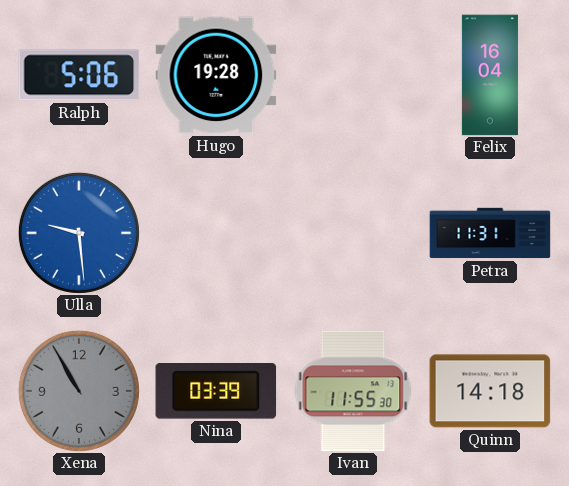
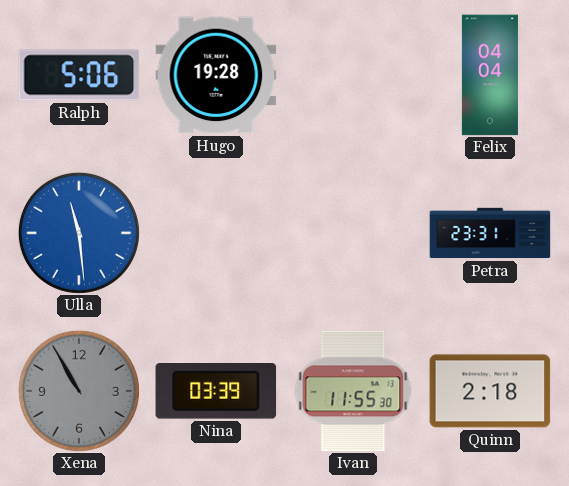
Felix: 16:04 -> 04:04 (490, 75)
Ulla: 9:29 -> 11:29 (79, 233)
Petra: 11:31 -> 23:31 (490, 233)
Quinn: 14:18 -> 2:18 (490, 391)
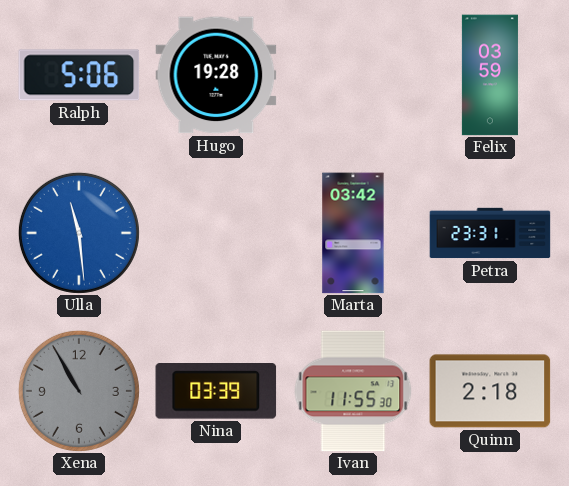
Felix: 04:04 -> 03:59 (490, 75)
Marta: none -> 03:42 (353, 233)
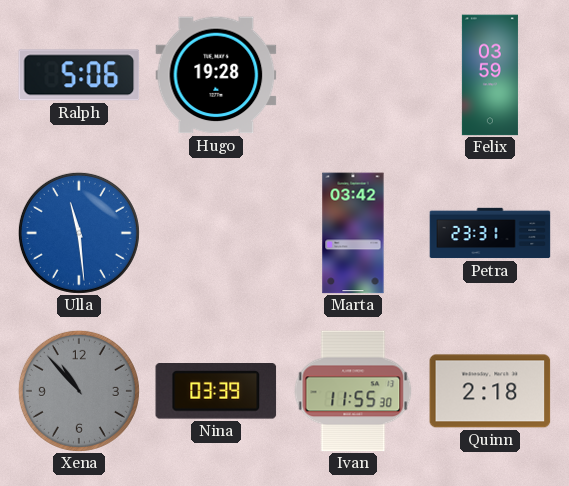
Xena: 10:55 -> 10:53 (79, 391)
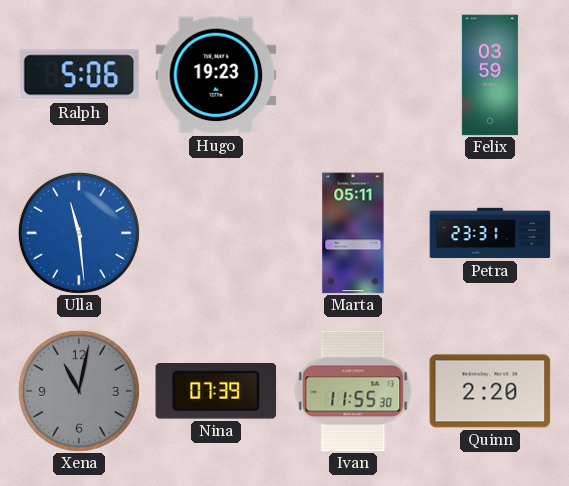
Hugo: 19:28 -> 19:23 (216, 75)
Marta: 03:42 -> 05:11 (353, 233)
Xena: 10:53 -> 11:02 (79, 391)
Nina: 03:39 -> 07:39 (216, 392)
Quinn: 2:18 -> 2:20 (490, 391)
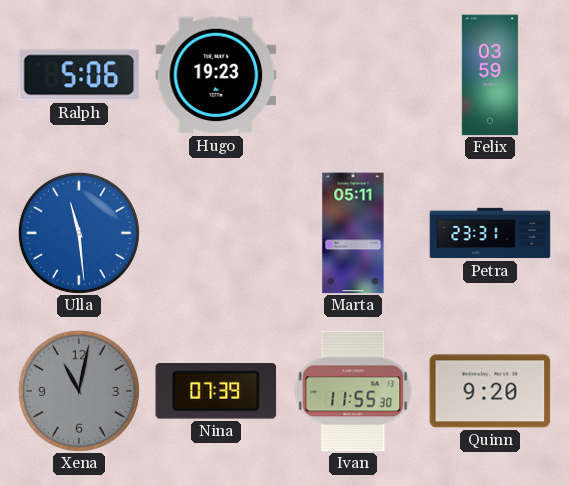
Quinn: 2:20 -> 9:20 (490, 391)
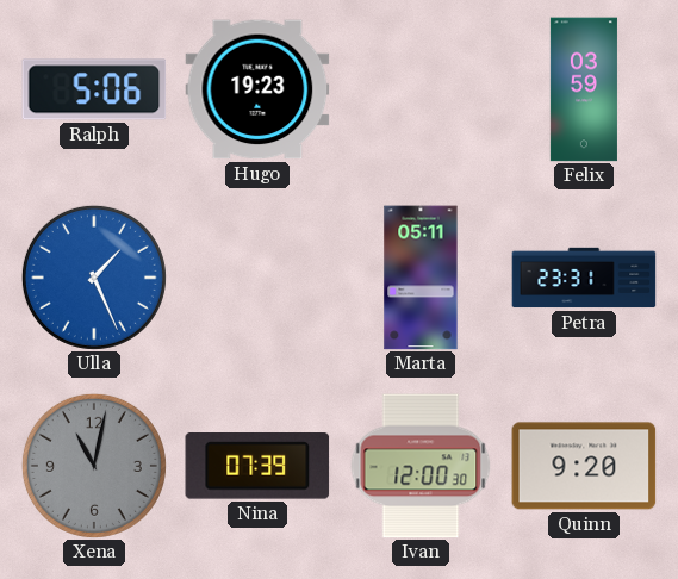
Ulla: 11:29 -> 1:26 (94, 278)
Ivan: 11:55 -> 12:00 (421, 466)
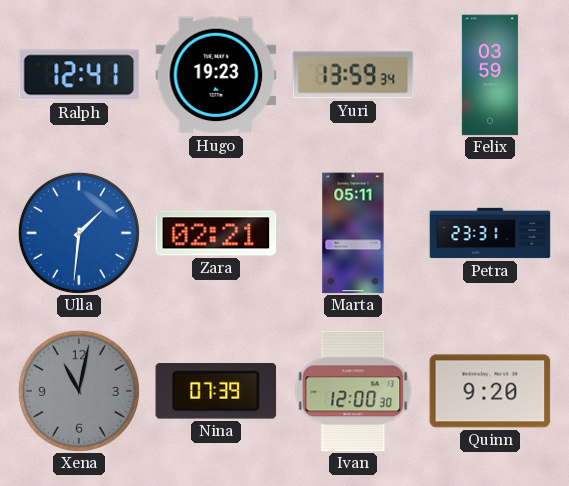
Ralph: 5:06 -> 12:41 (79, 75)
Yuri: none -> 13:59 (353, 75)
Ulla: 1:26 -> 1:31 (79, 233)
Zara: none -> 02:21 (216, 233)
